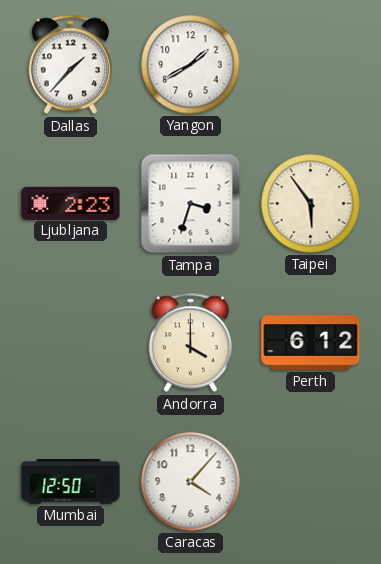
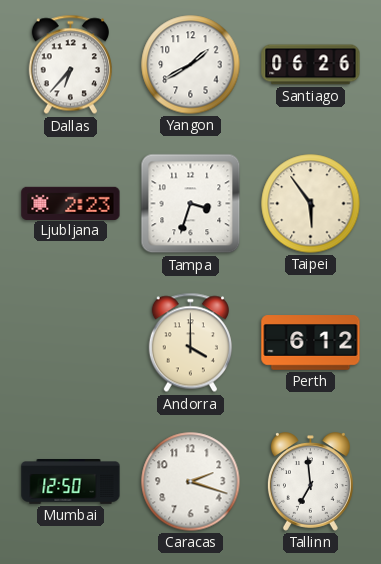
Dallas: 1:37 -> 6:37 (70, 65)
Santiago: none -> 06:26 (311, 65)
Caracas: 4:07 -> 2:18 (191, 482)
Tallinn: none -> 6:59 (310, 482)
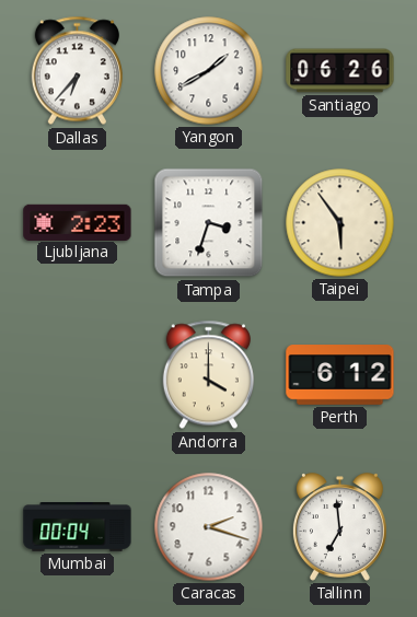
Mumbai: 12:50 -> 00:04 (78, 527)
